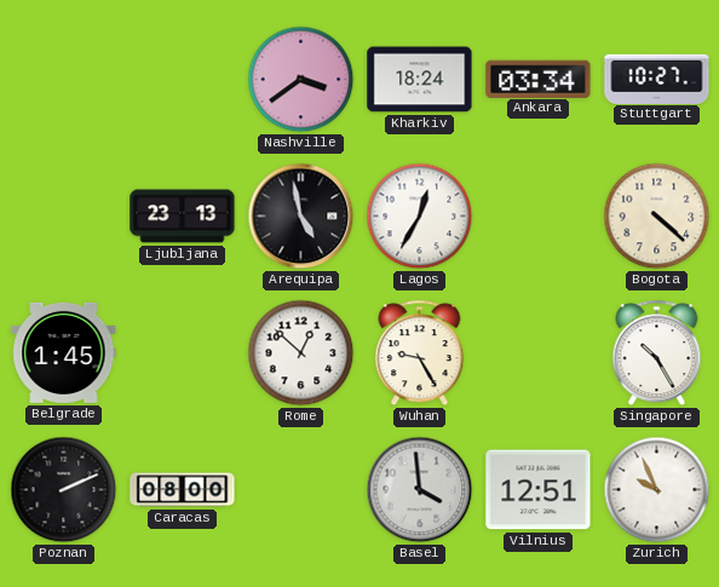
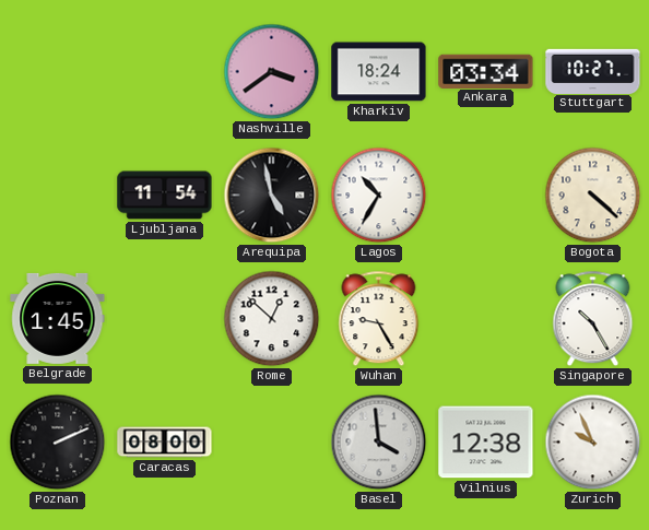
Ljubljana: 23:13 -> 11:54 (165, 196)
Lagos: 12:35 -> 10:35 (379, 196)
Vilnius: 12:51 -> 12:38 (486, 443)
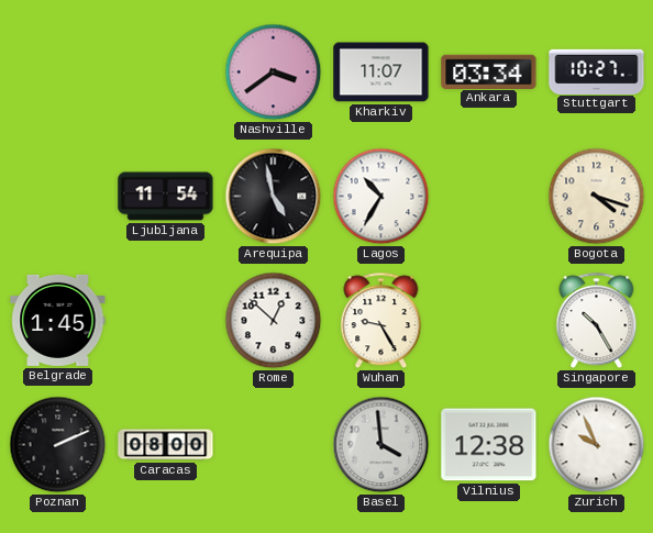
Kharkiv: 18:24 -> 11:07 (381, 73)
Bogota: 4:22 -> 4:18 (597, 197)
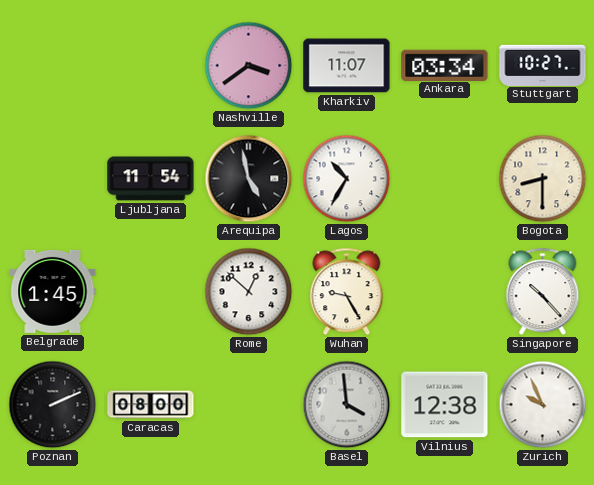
Bogota: 4:18 -> 8:30 (543, 179)
Singapore: 10:25 -> 10:23 (543, 292)
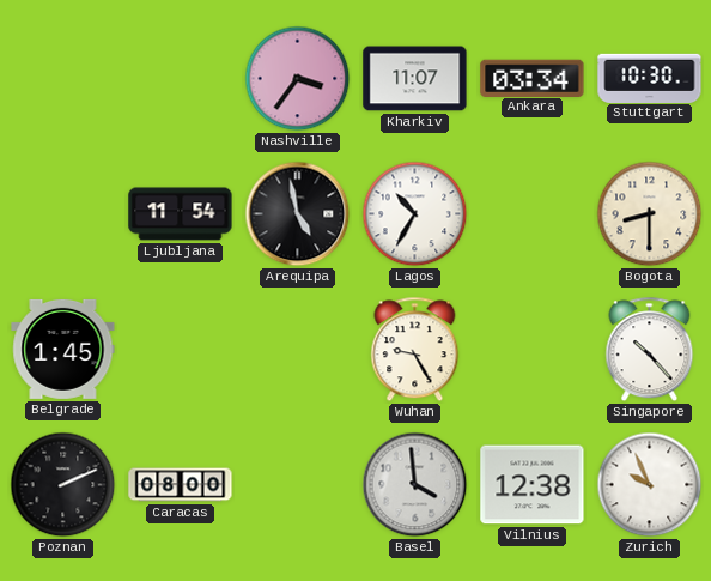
Nashville: 3:39 -> 3:36 (298, 79)
Stuttgart: 10:27 -> 10:30 (650, 78)
Rome: 12:52 -> none (249, 292)
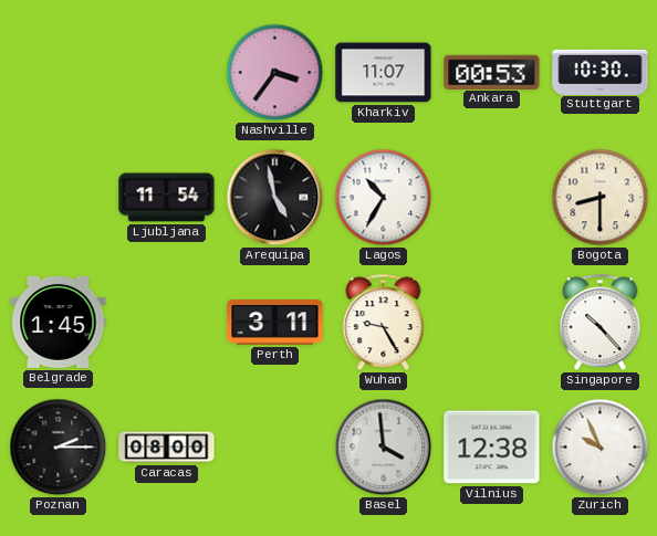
Ankara: 03:34 -> 00:53 (492, 72)
Perth: none -> 3:11 (275, 323)
Poznan: 2:11 -> 2:15 (59, 448)
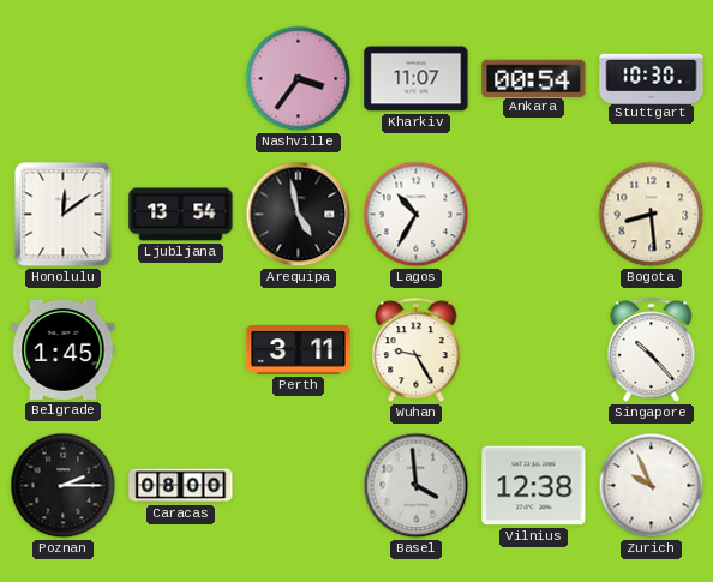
Ankara: 00:53 -> 00:54 (534, 78)
Honolulu: none -> 12:09 (64, 215)
Ljubljana: 11:54 -> 13:54 (181, 215)
Bogota: 8:30 -> 8:29 (652, 215)
